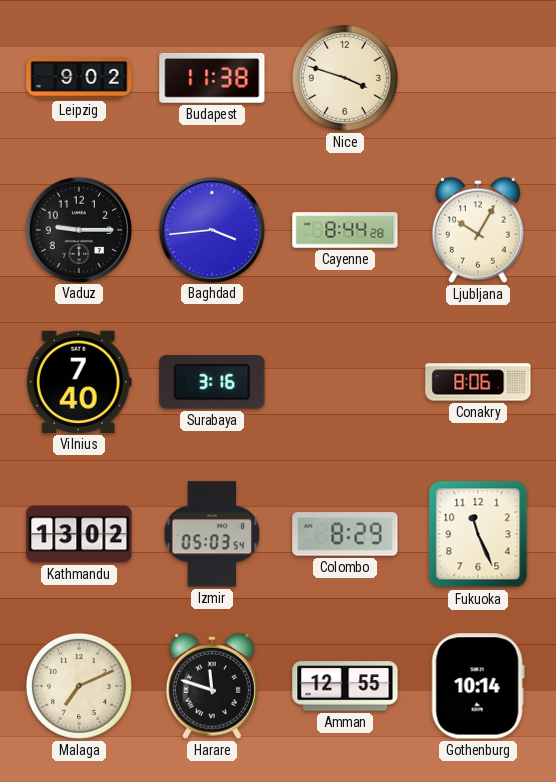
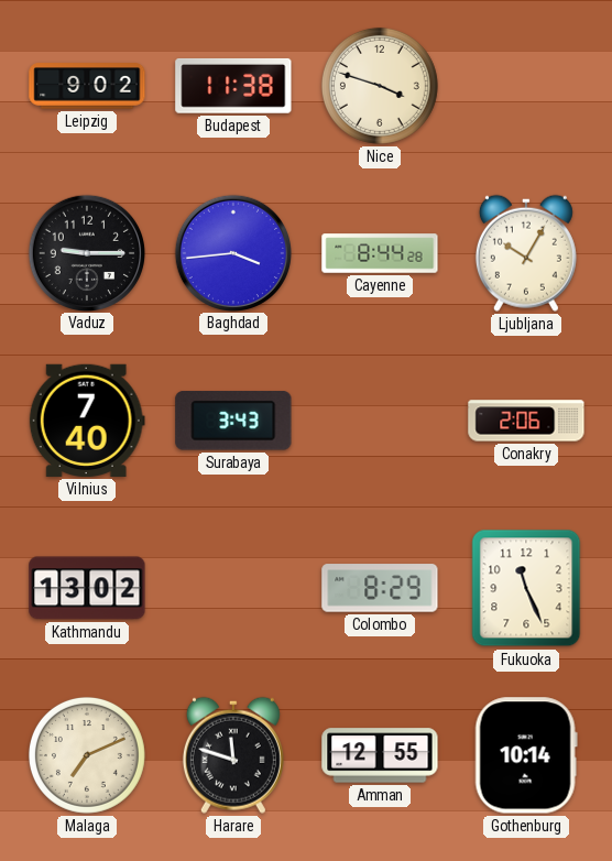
Surabaya: 3:16 -> 3:43 (233, 421)
Conakry: 8:06 -> 2:06 (526, 421)
Izmir: 05:03 -> none (212, 534)
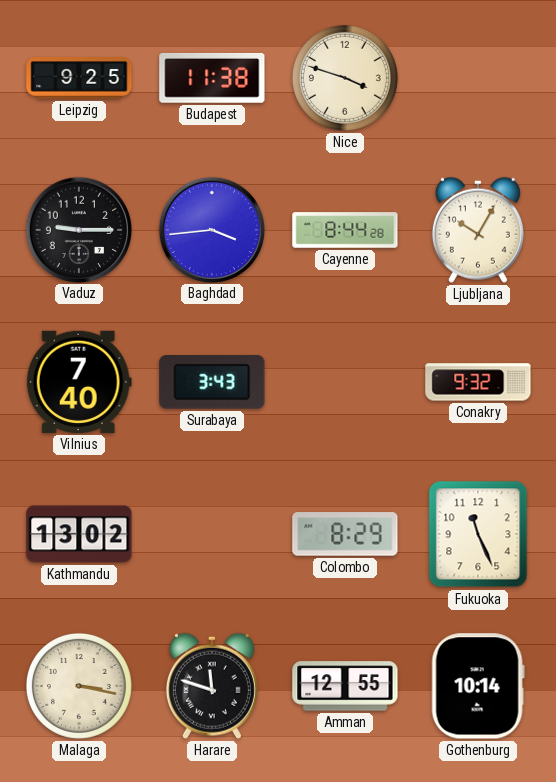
Leipzig: 9:02 -> 9:25 (79, 78)
Conakry: 2:06 -> 9:32 (478, 382)
Malaga: 7:11 -> 3:17 (79, 686)
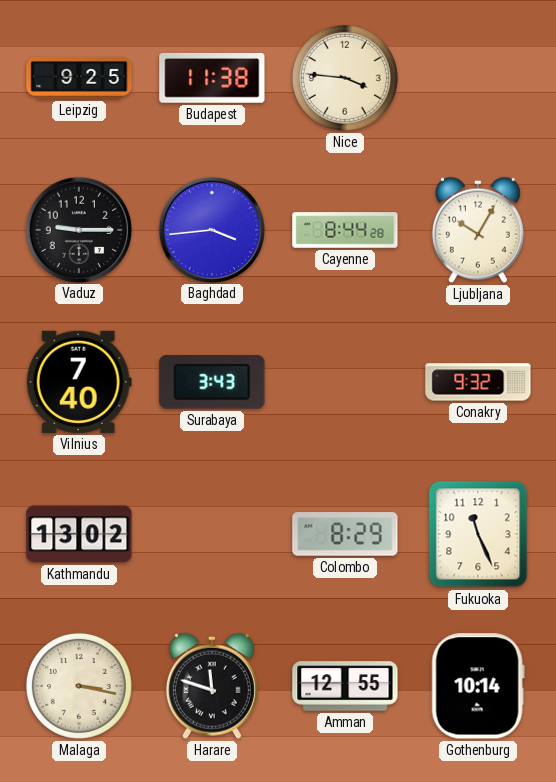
Nice: 3:48 -> 3:46 (345, 78)
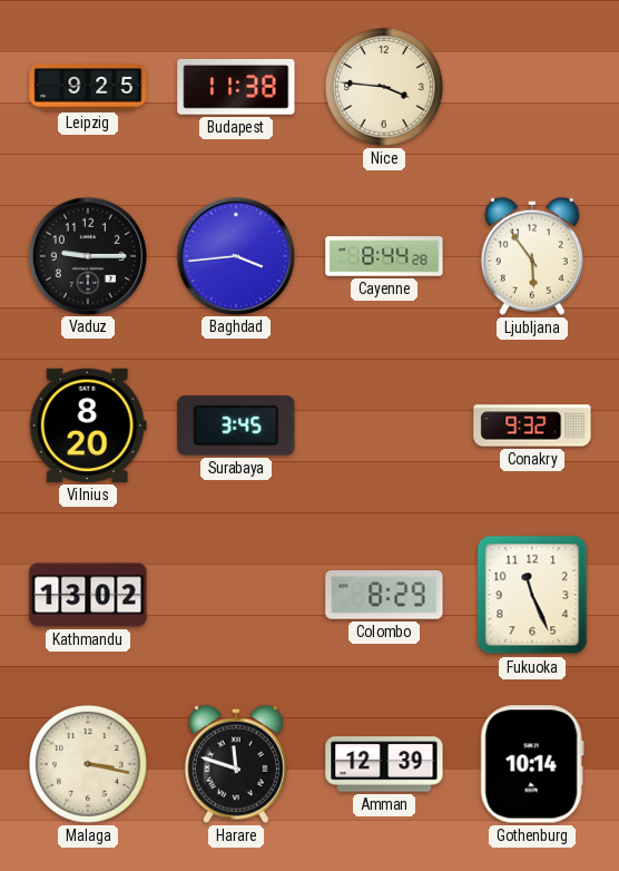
Ljubljana: 10:05 -> 5:54 (532, 256)
Vilnius: 7:40 -> 8:20 (88, 425)
Surabaya: 3:43 -> 3:45 (236, 425)
Amman: 12:55 -> 12:39 (384, 764)
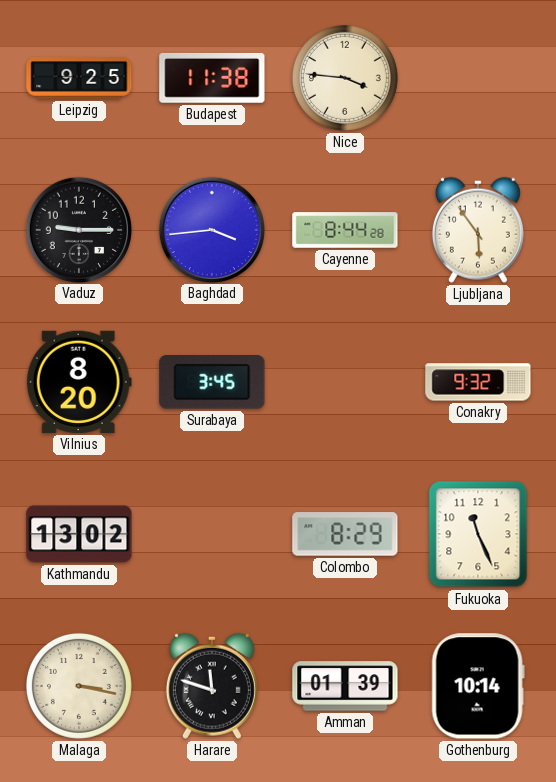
Amman: 12:39 -> 01:39 (345, 686)
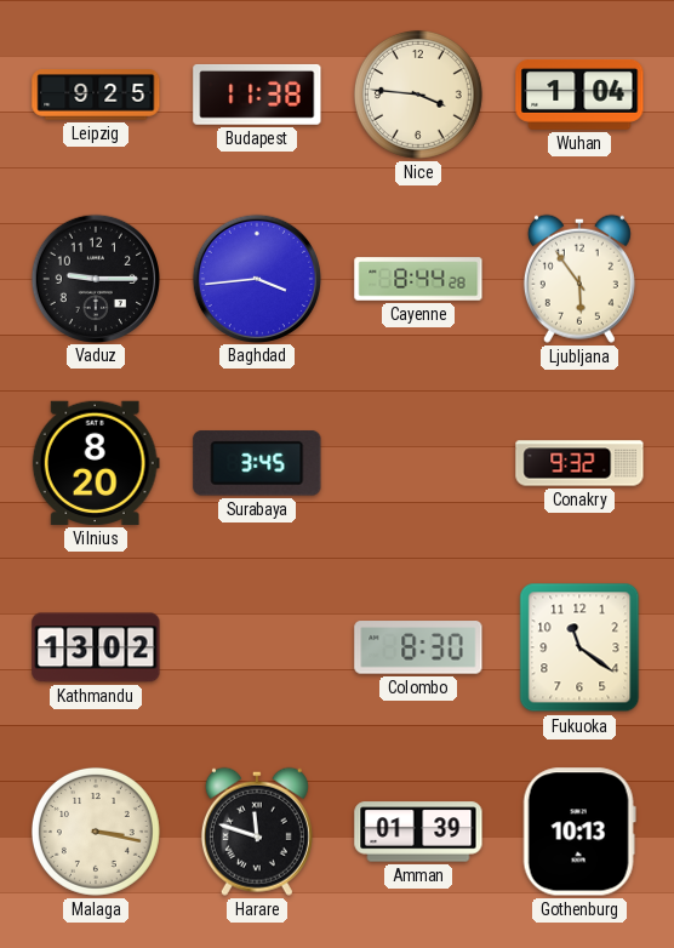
Wuhan: none -> 1:04 (579, 95)
Colombo: 8:29 -> 8:30 (418, 647)
Fukuoka: 11:26 -> 11:21 (579, 647)
Gothenburg: 10:14 -> 10:13 (579, 832)
